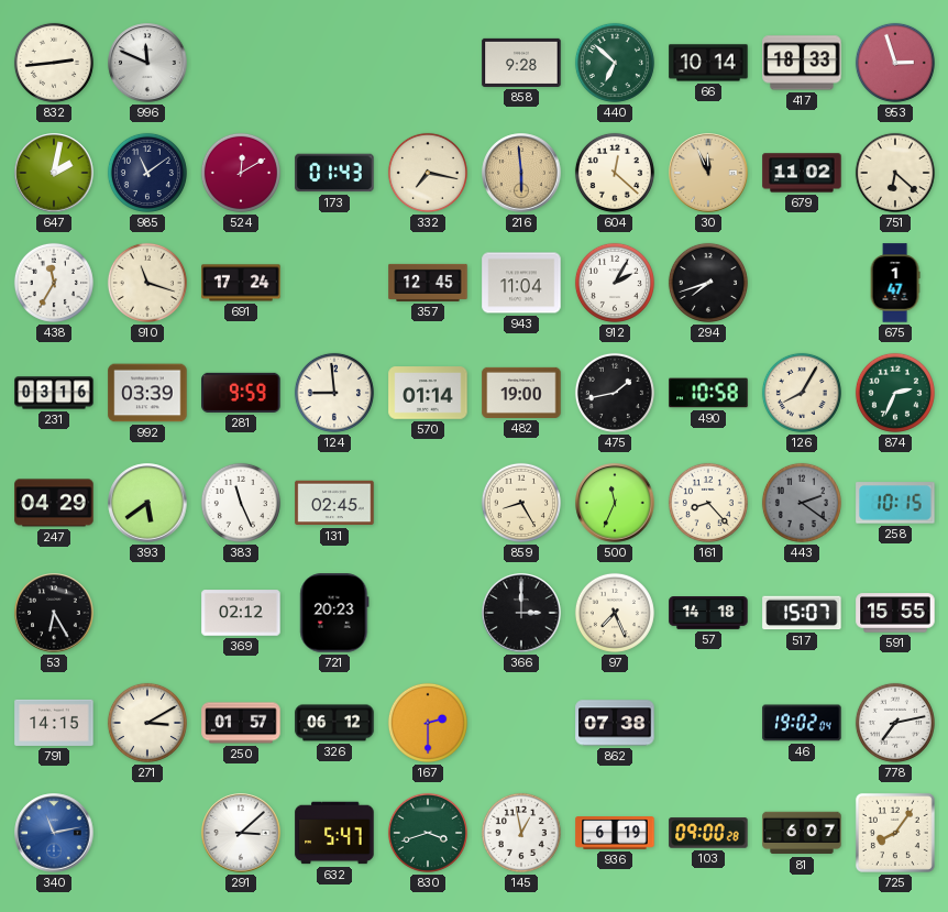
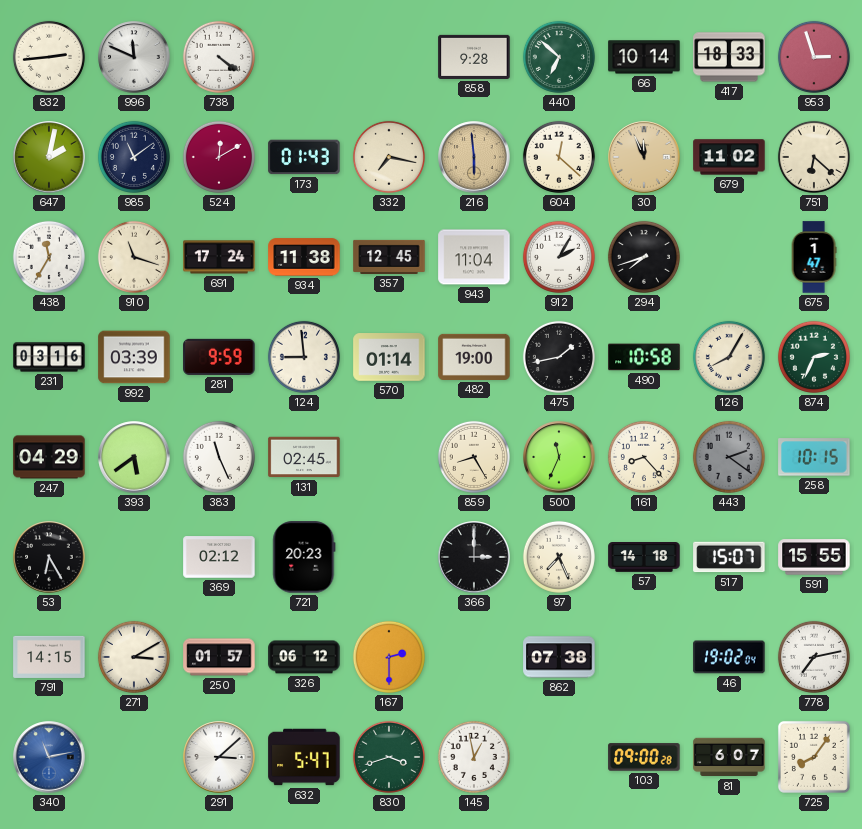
738: none -> 4:21 (219, 57)
934: none -> 11:38 (304, 257)
936: 6:19 -> none (615, 833)
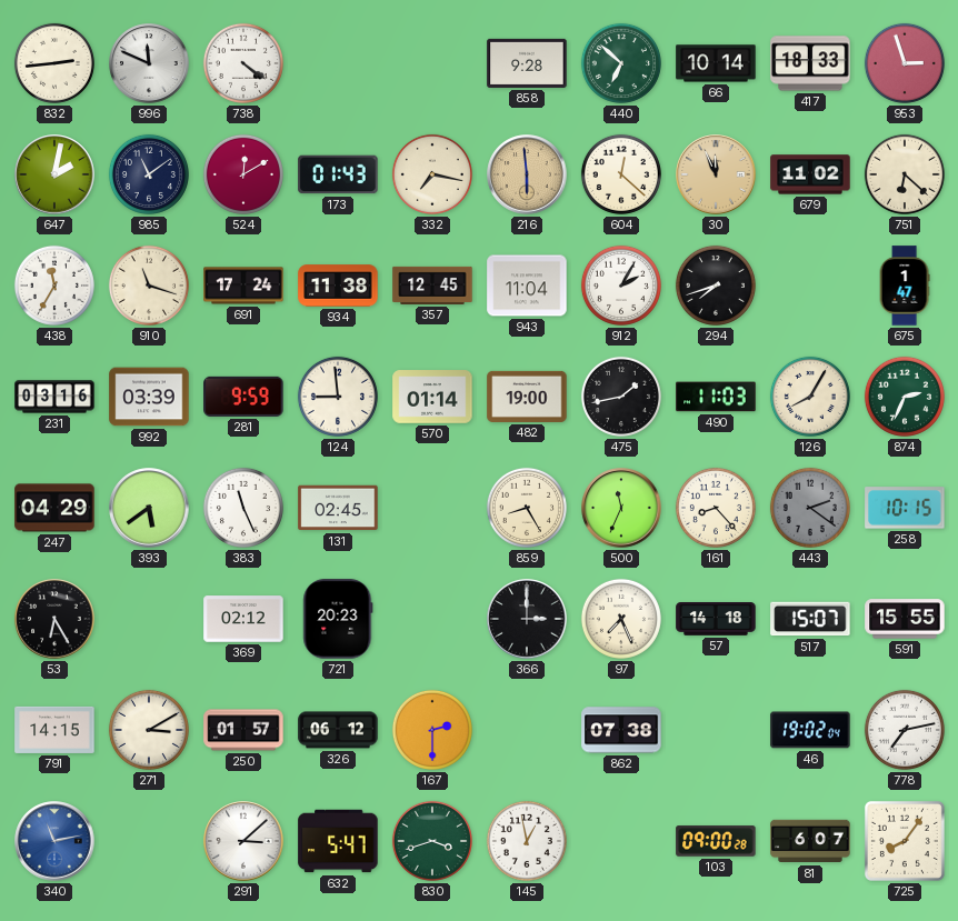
490: 10:58 -> 11:03 (716, 397)
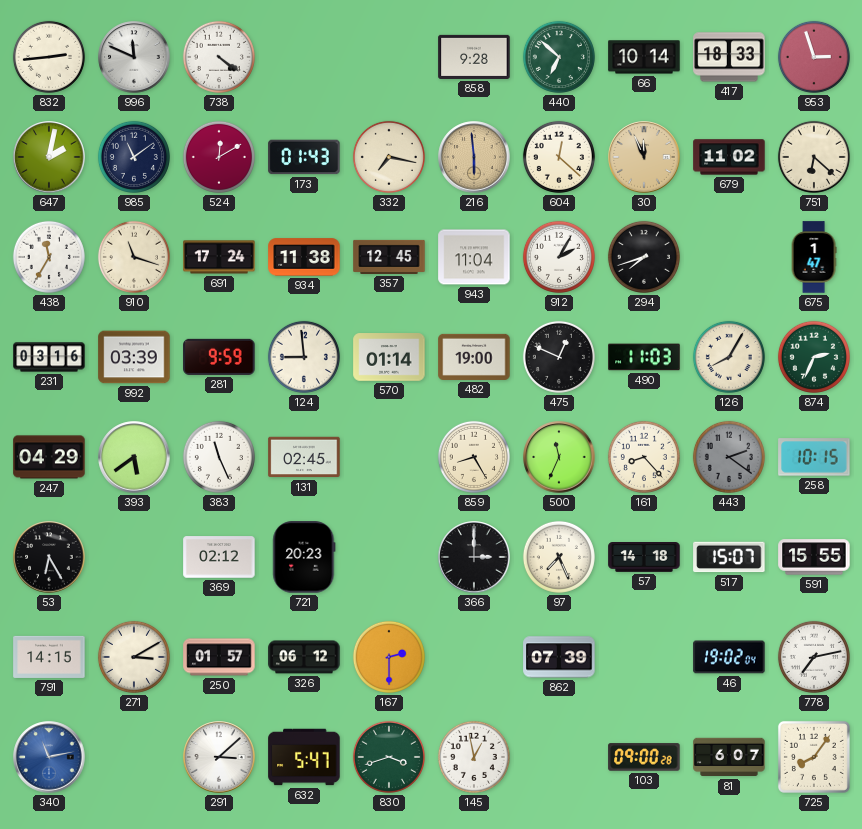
475: 1:43 -> 12:49 (559, 357)
862: 07:38 -> 07:39 (559, 657)
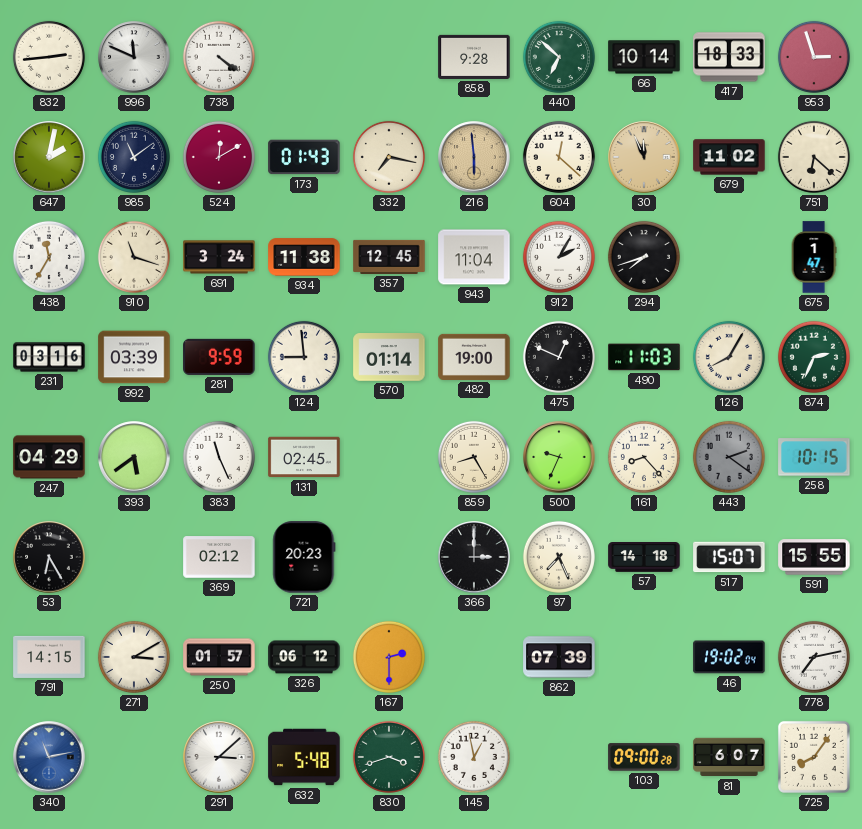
691: 17:24 -> 3:24 (219, 257)
500: 11:34 -> 9:34 (559, 457)
632: 5:47 -> 5:48 (304, 757)
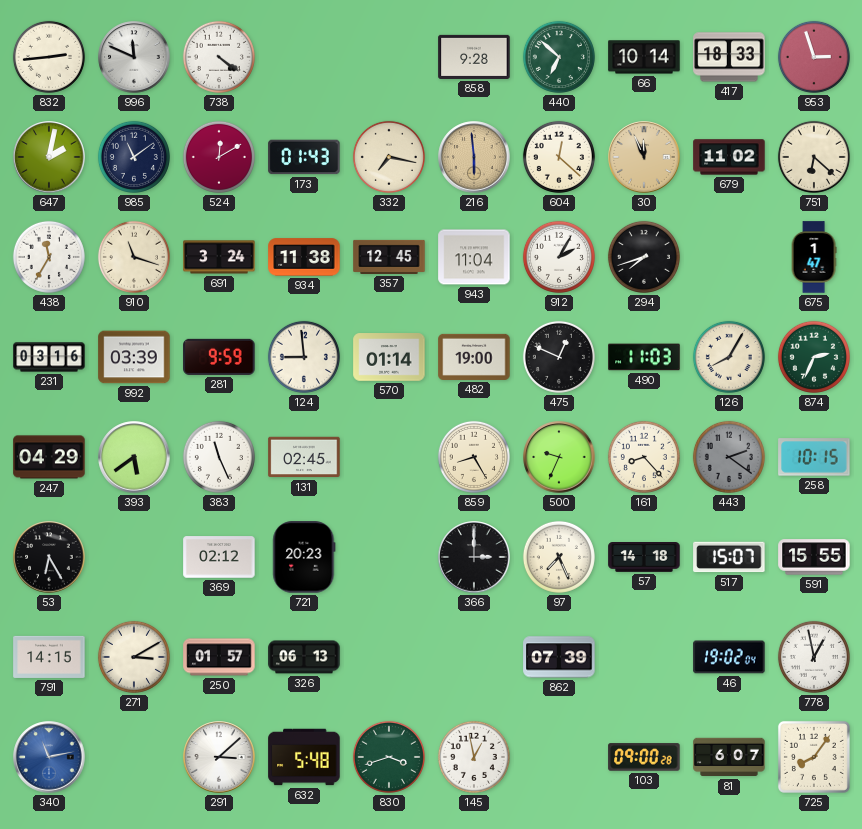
326: 06:12 -> 06:13 (304, 657)
167: 2:30 -> none (389, 657)
778: 7:13 -> 12:58 (814, 657)
